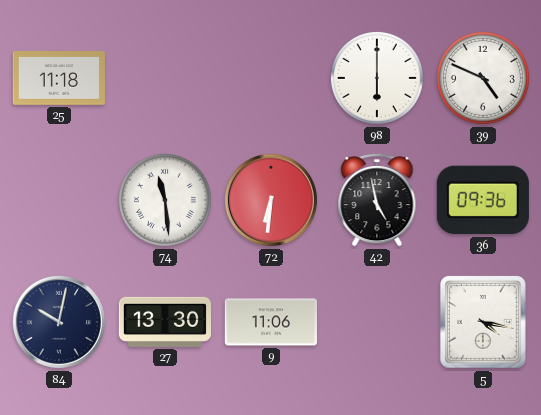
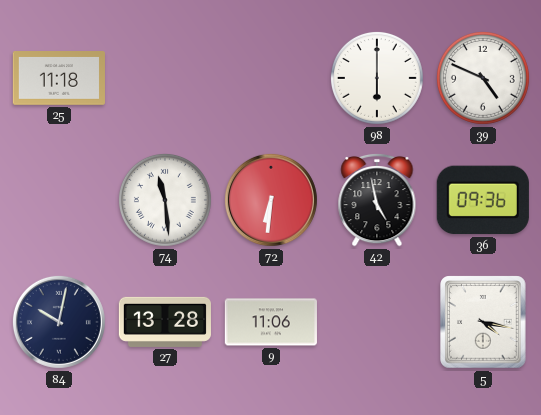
27: 13:30 -> 13:28 (164, 322)
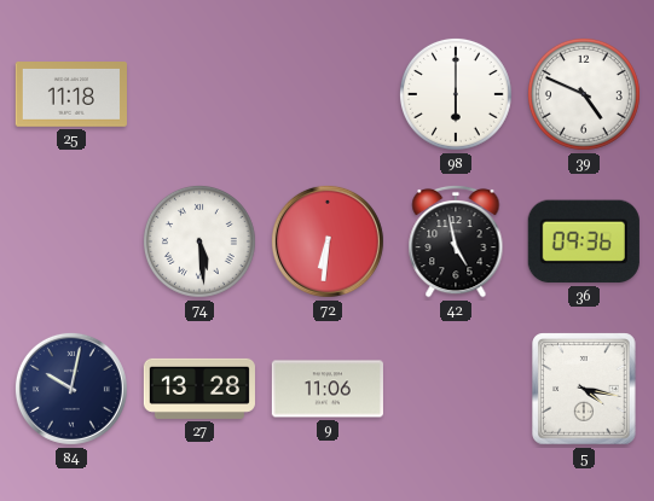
74: 11:29 -> 5:29 (199, 241)
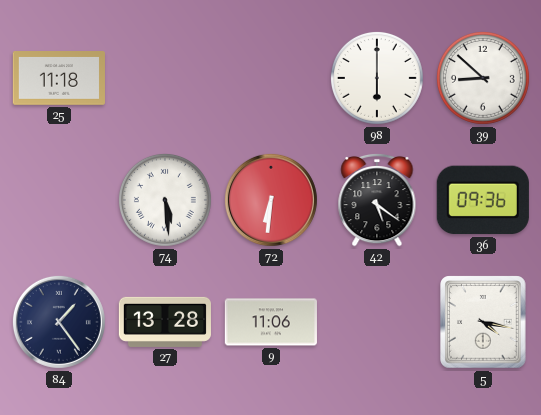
39: 4:49 -> 8:52 (483, 78)
42: 4:58 -> 5:21 (377, 200)
84: 10:02 -> 1:24 (59, 322)
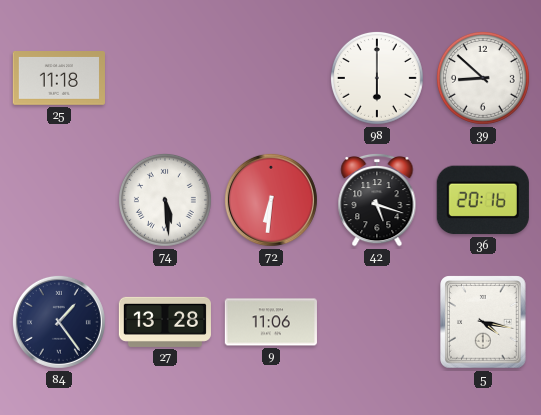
42: 5:21 -> 5:18 (377, 200)
36: 09:36 -> 20:16 (483, 200)
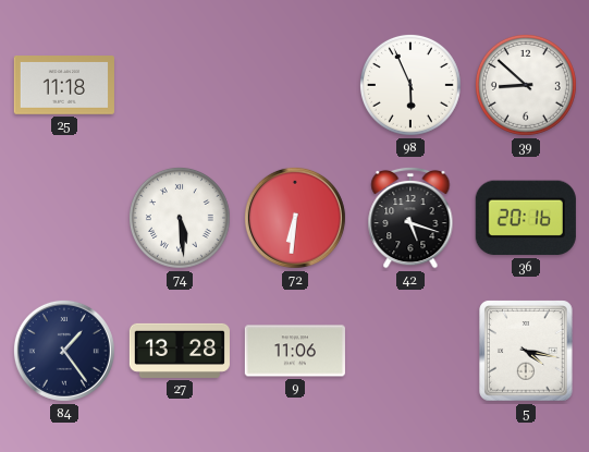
98: 6:00 -> 5:56 (410, 85)
